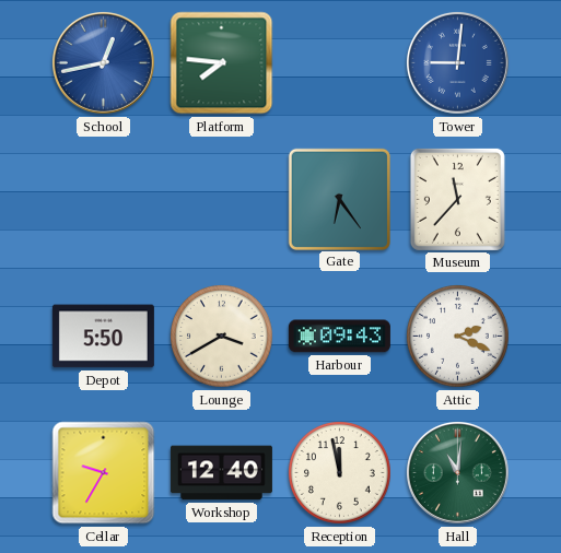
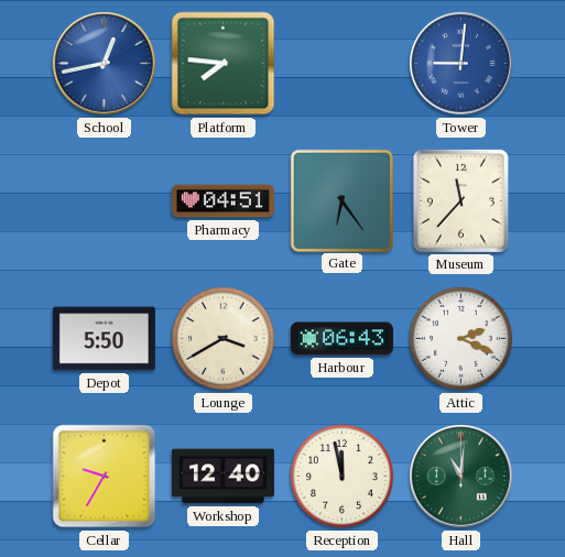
Pharmacy: none -> 04:51 (222, 201)
Harbour: 09:43 -> 06:43 (341, 339)
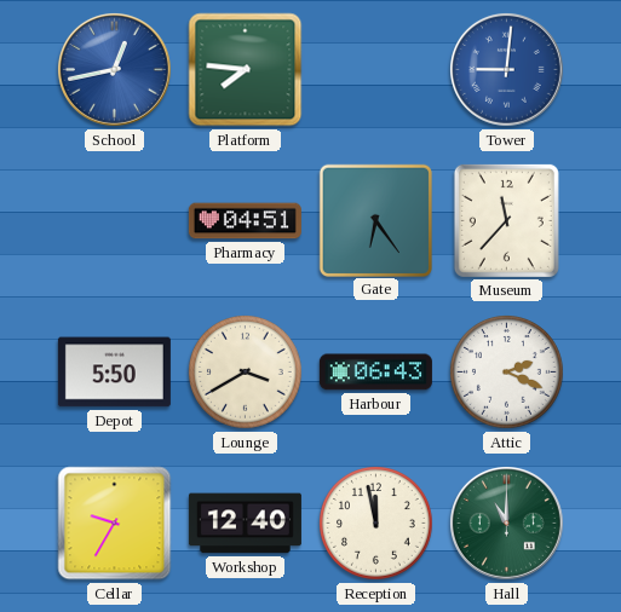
Hall: 11:01 -> 11:00 (506, 522)
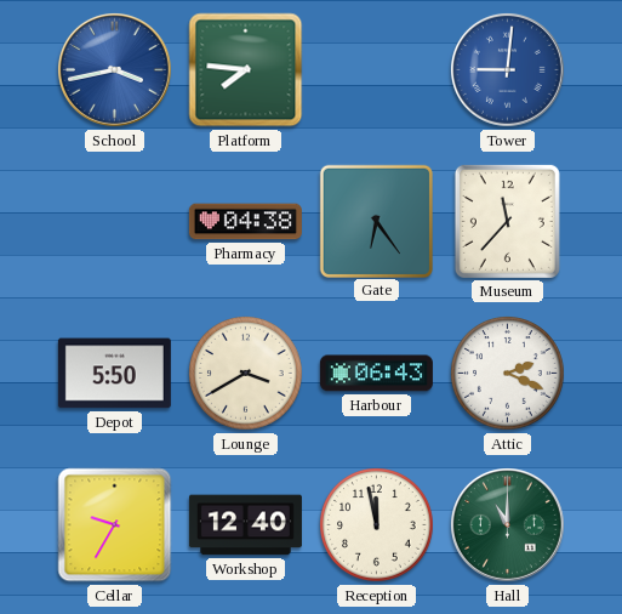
School: 12:43 -> 3:43 (114, 69)
Pharmacy: 04:51 -> 04:38 (245, 222)
